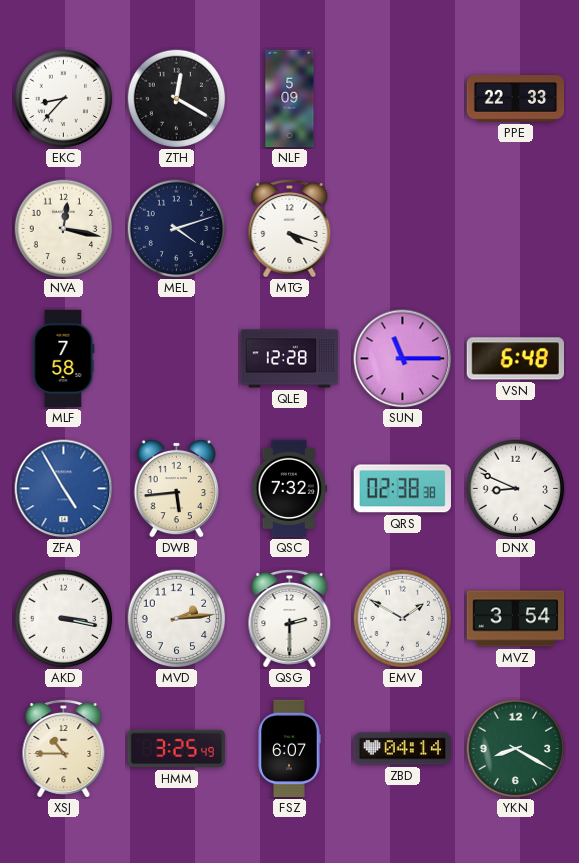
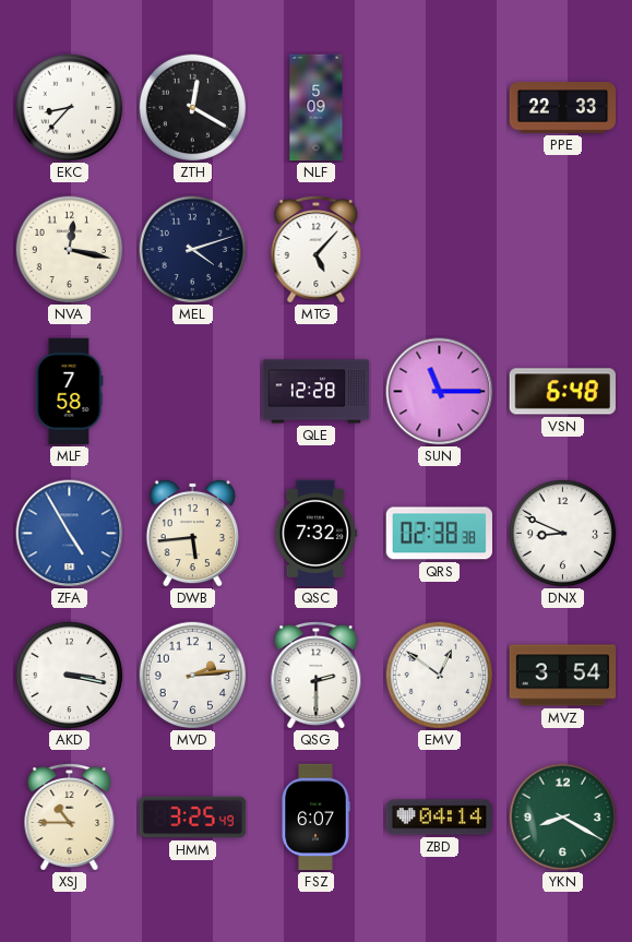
MTG: 4:18 -> 5:07 (317, 250)
EMV: 1:50 -> 12:51 (440, 676)
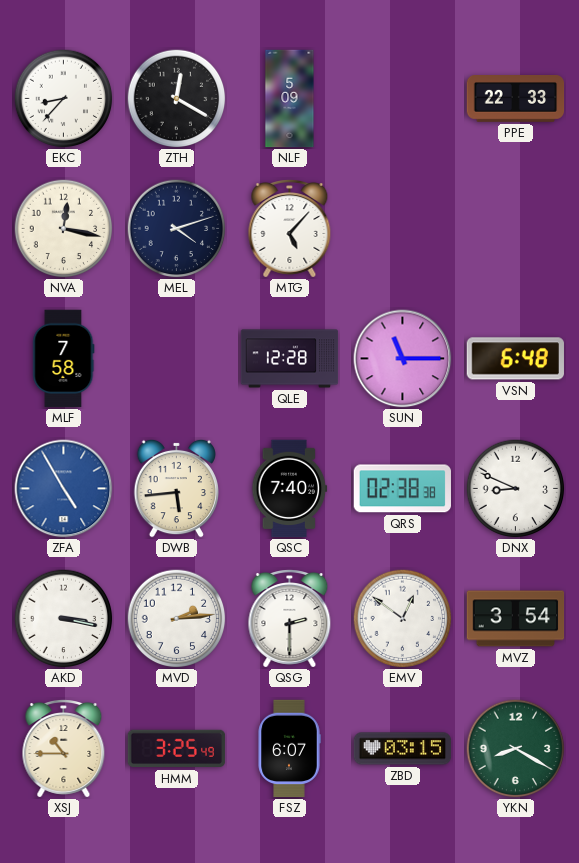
QSC: 7:32 -> 7:40 (290, 489)
ZBD: 04:14 -> 03:15 (403, 749)
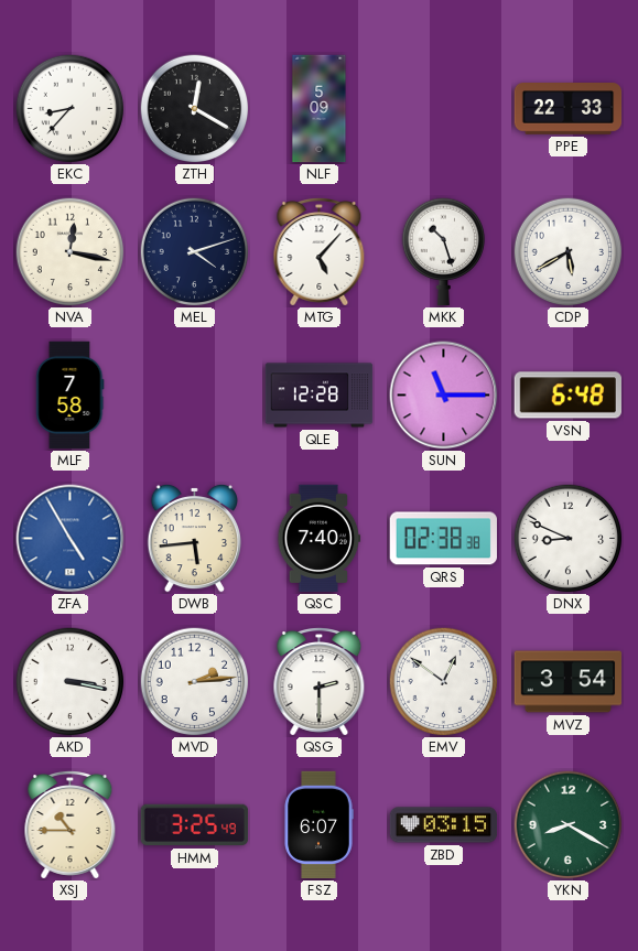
MKK: none -> 10:27 (444, 252)
CDP: none -> 5:40 (569, 252)
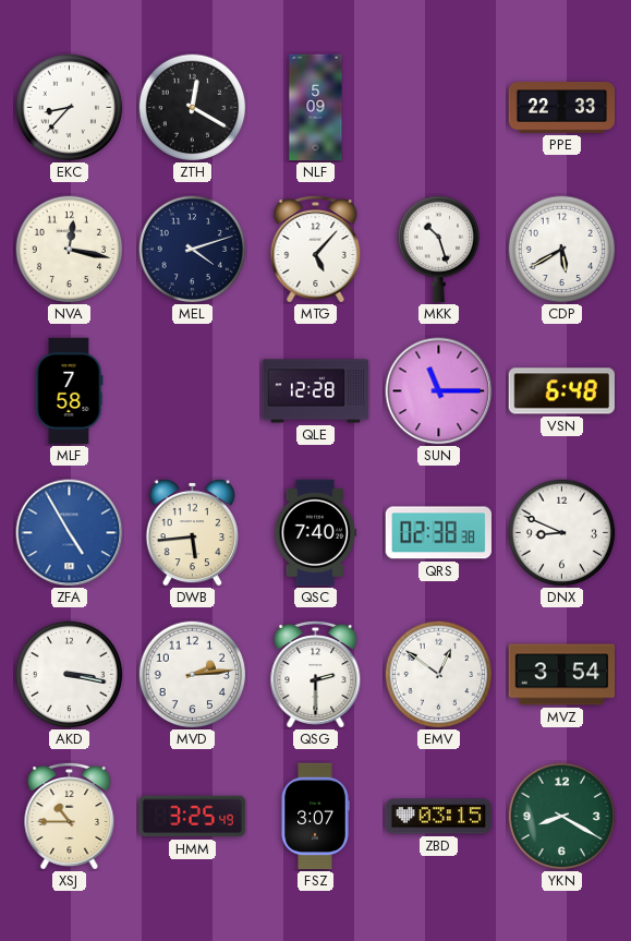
FSZ: 6:07 -> 3:07 (315, 817)
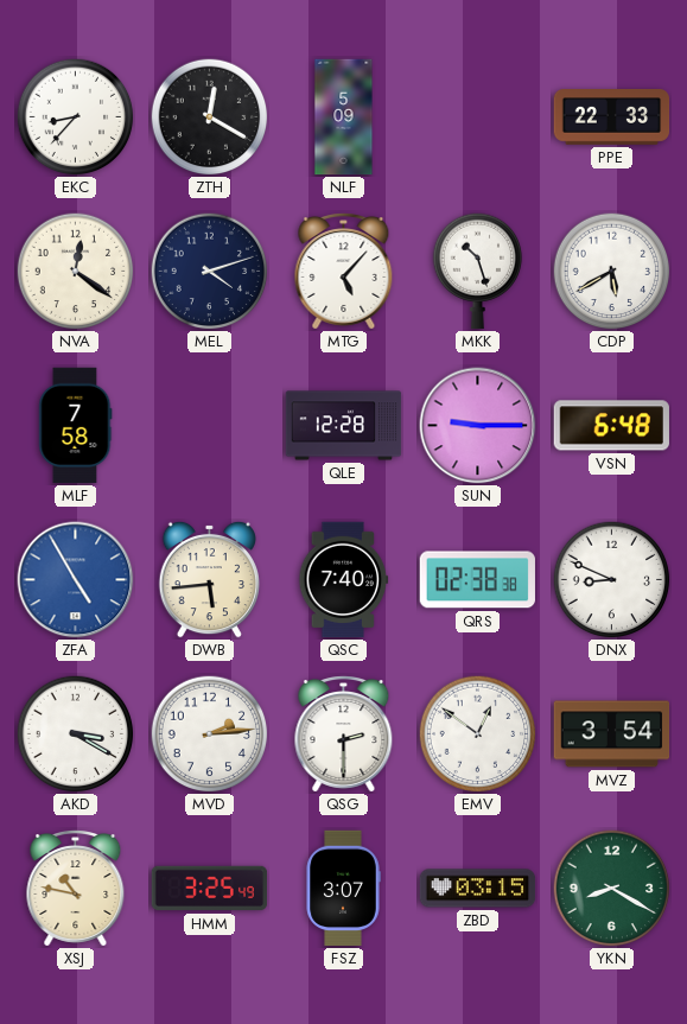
NVA: 12:17 -> 12:21 (76, 272)
SUN: 11:15 -> 9:15 (478, 426)
AKD: 3:17 -> 3:20 (76, 734)
XSJ: 10:45 -> 10:47 (76, 889)
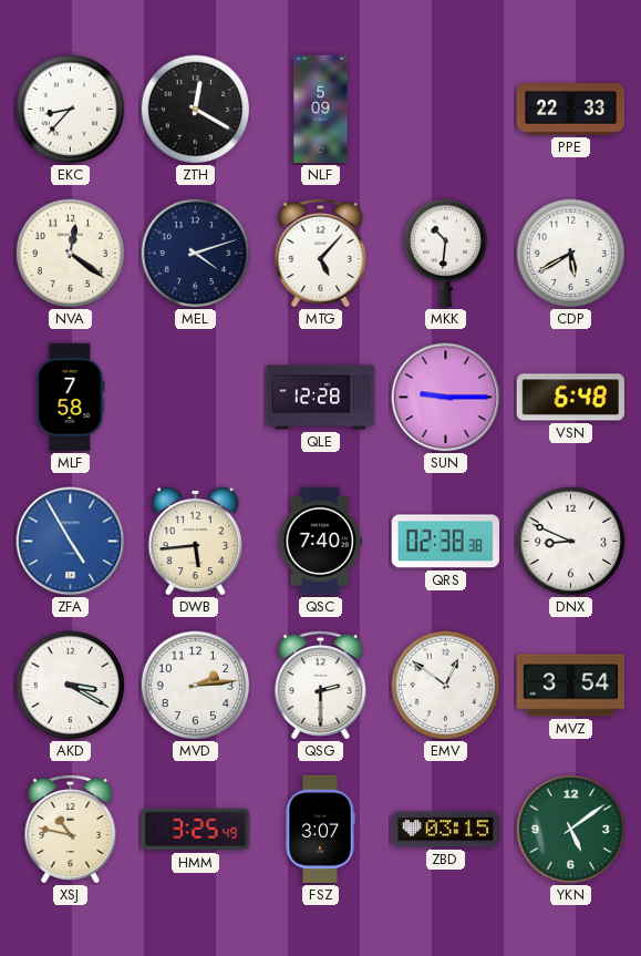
MKK: 10:27 -> 10:31 (446, 254)
YKN: 8:20 -> 5:09 (571, 830)
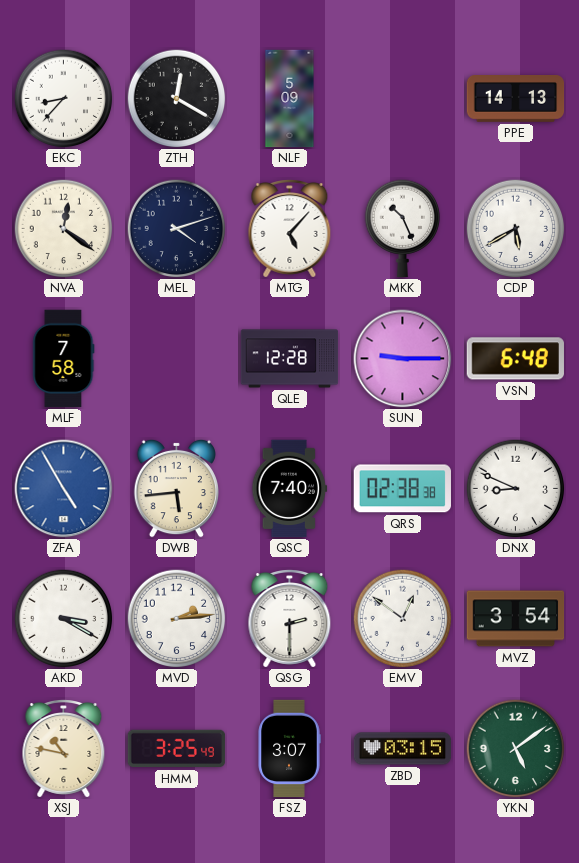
PPE: 22:33 -> 14:13 (516, 99)
MKK: 10:31 -> 10:26 (403, 229)
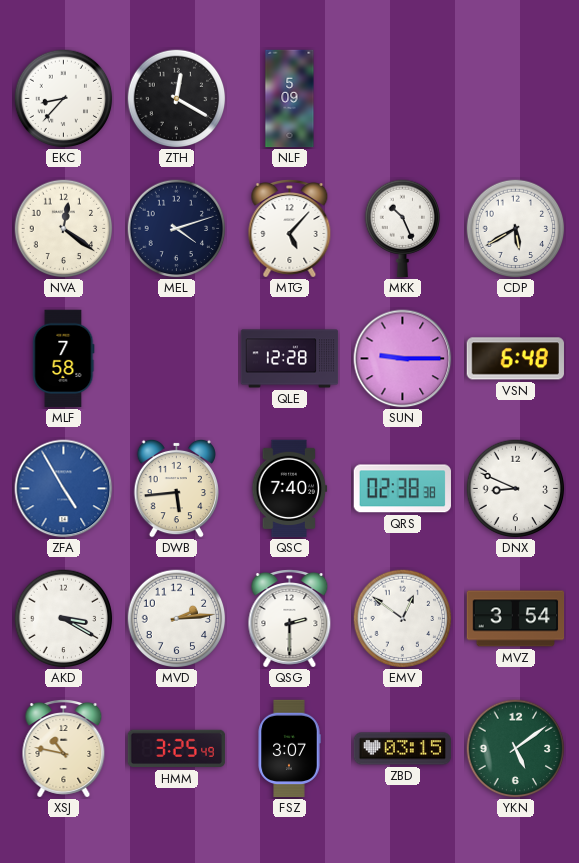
PPE: 14:13 -> none (516, 99)
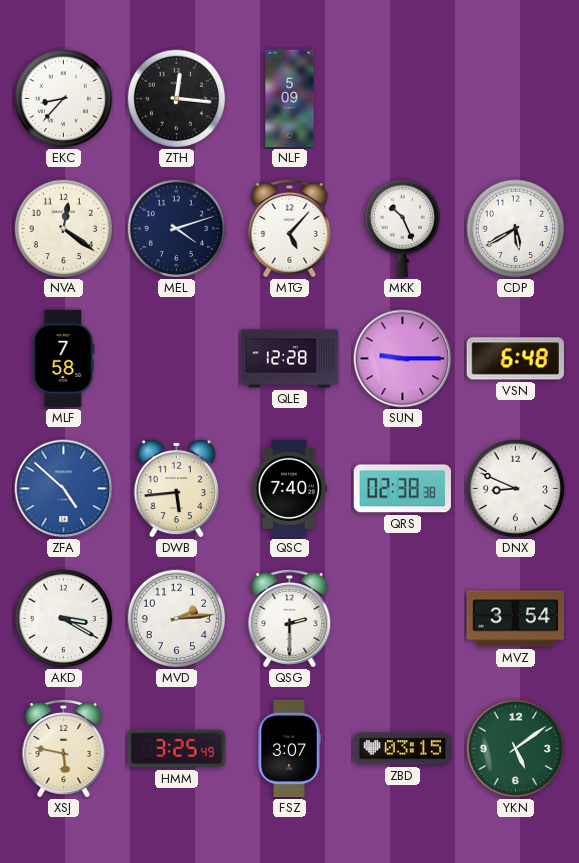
ZTH: 12:20 -> 12:16 (177, 99)
ZFA: 4:55 -> 4:52 (64, 489)
EMV: 12:51 -> none (403, 619)
XSJ: 10:47 -> 5:47 (64, 749)
